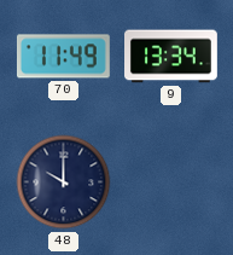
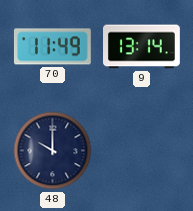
9: 13:34 -> 13:14 (142, 47)
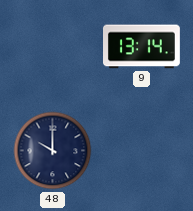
70: 11:49 -> none (52, 47)
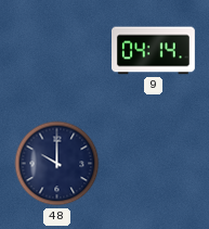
9: 13:14 -> 04:14 (154, 51)
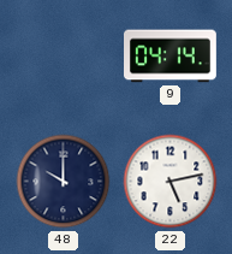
22: none -> 5:13 (171, 182)
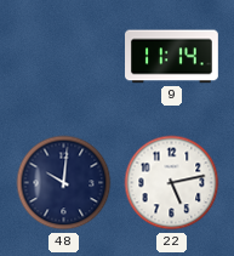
9: 04:14 -> 11:14 (172, 57)
48: 10:00 -> 10:01 (64, 183)
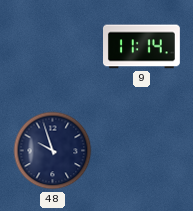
48: 10:01 -> 9:57 (53, 151)
22: 5:13 -> none (172, 183)
